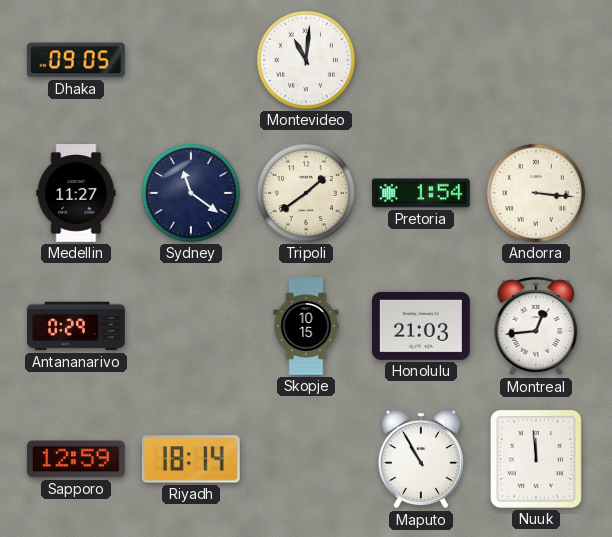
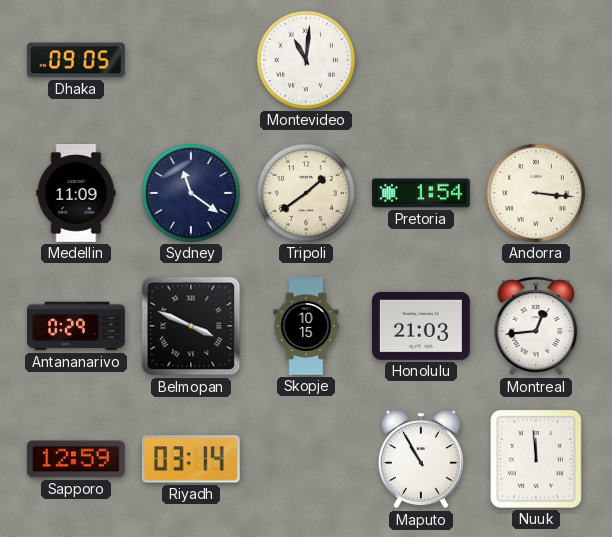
Medellin: 11:27 -> 11:09 (76, 193)
Belmopan: none -> 3:49 (191, 326)
Riyadh: 18:14 -> 03:14 (191, 459)
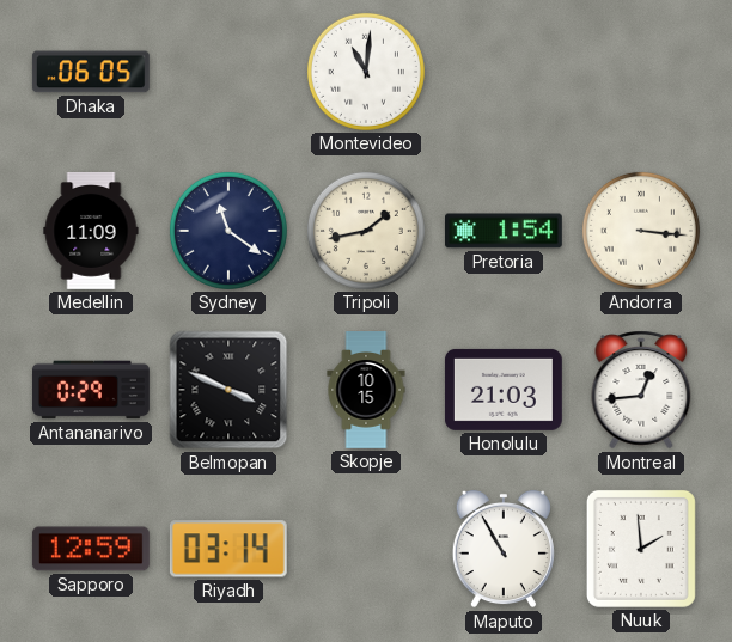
Dhaka: 09:05 -> 06:05 (91, 72)
Tripoli: 1:39 -> 1:43 (366, 231)
Nuuk: 11:59 -> 1:59 (641, 549)
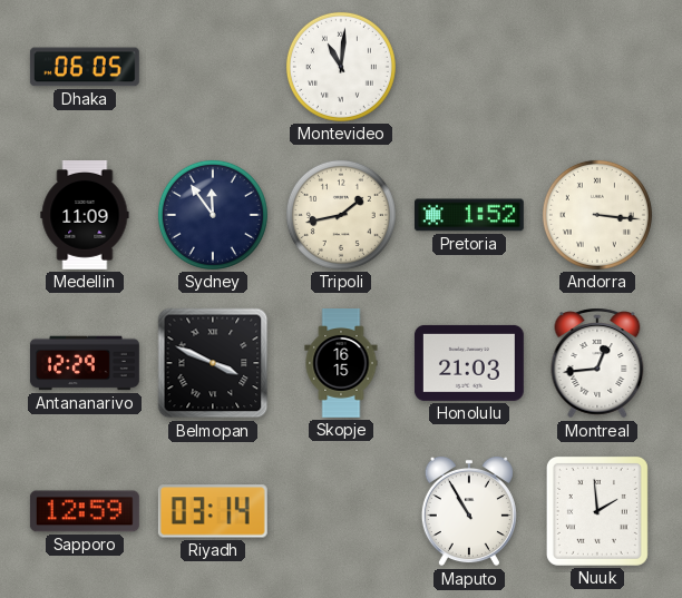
Sydney: 11:21 -> 11:54 (213, 215)
Pretoria: 1:54 -> 1:52 (469, 215)
Antananarivo: 0:29 -> 12:29 (85, 363)
Skopje: 10:15 -> 16:15 (341, 364)
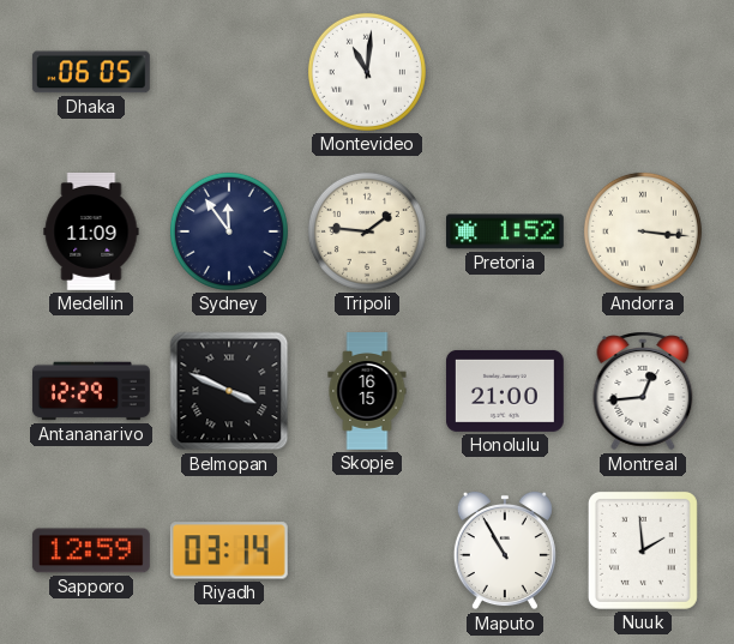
Tripoli: 1:43 -> 1:46 (367, 231)
Honolulu: 21:03 -> 21:00 (505, 391)
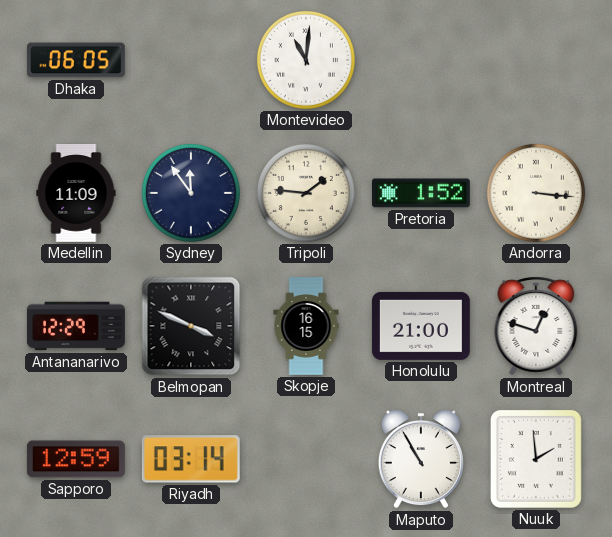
Montreal: 12:44 -> 12:48 (536, 326)
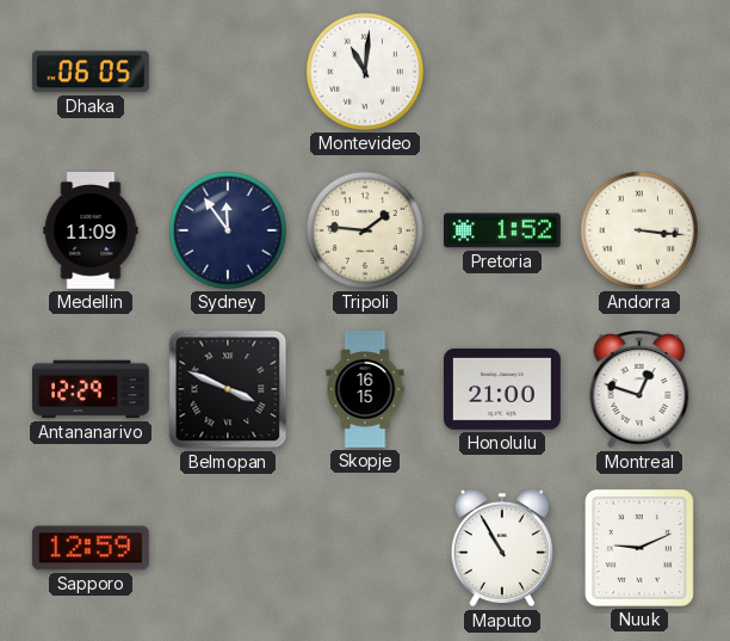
Riyadh: 03:14 -> none (191, 459)
Nuuk: 1:59 -> 9:11 (639, 548)
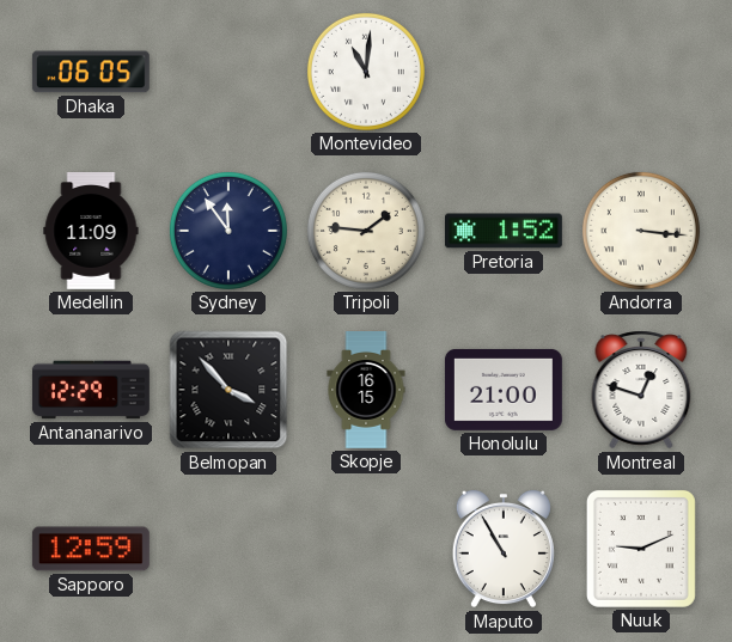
Belmopan: 3:49 -> 3:53 (228, 390)
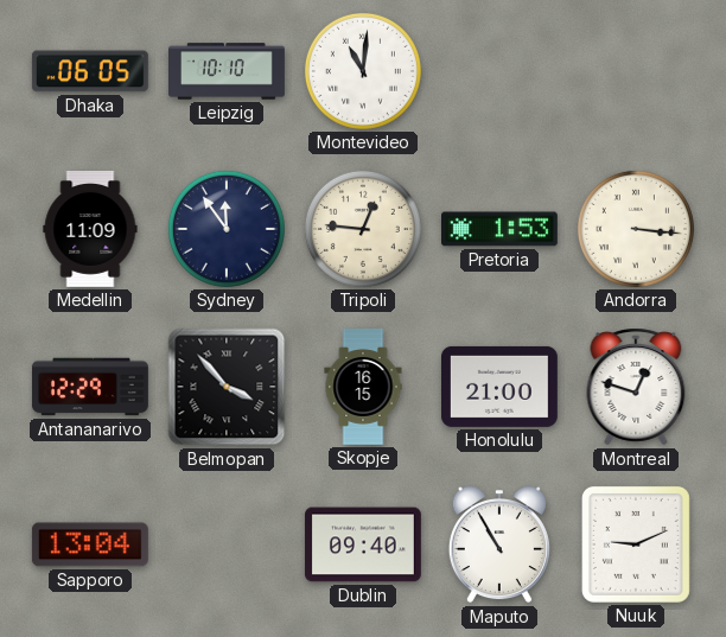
Leipzig: none -> 10:10 (228, 71)
Tripoli: 1:46 -> 12:46 (363, 229)
Pretoria: 1:52 -> 1:53 (499, 229)
Sapporo: 12:59 -> 13:04 (90, 544)
Dublin: none -> 09:40 (363, 544)
